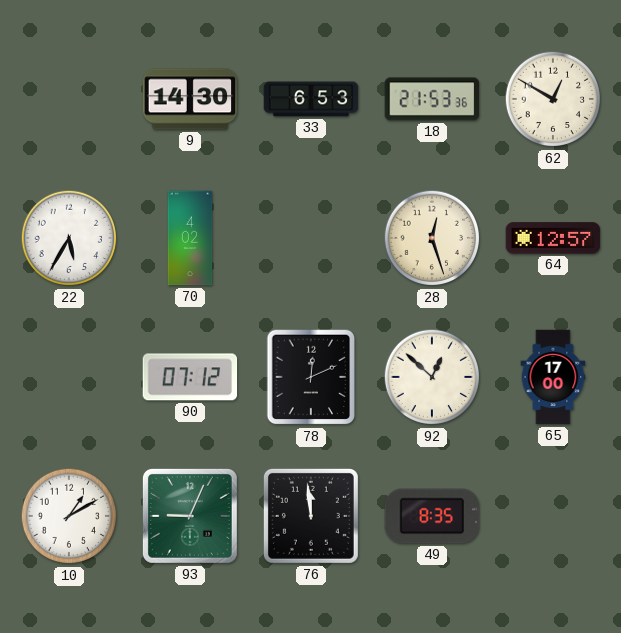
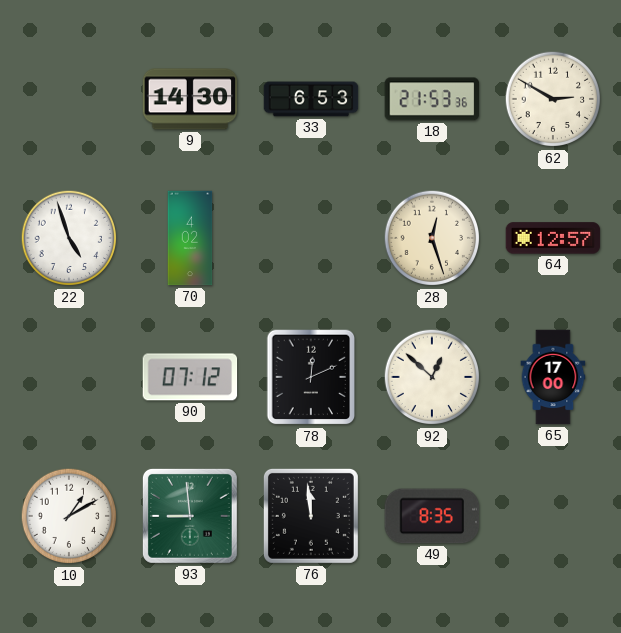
62: 12:50 -> 2:50 (553, 99)
22: 5:35 -> 4:57 (69, 238)
93: 9:04 -> 8:59 (190, 516)
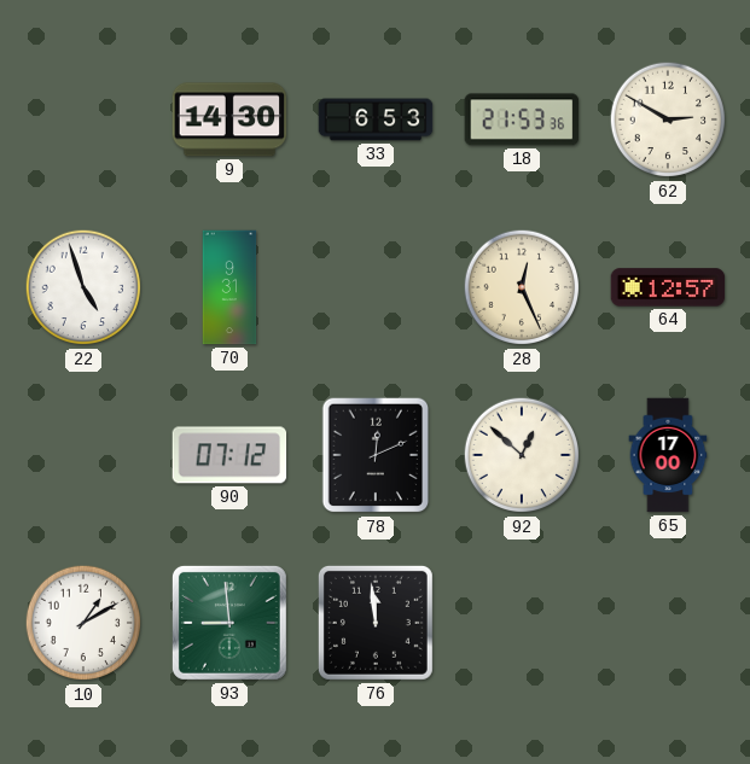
70: 4:02 -> 9:31 (229, 287)
28: 12:27 -> 12:26 (522, 287)
49: 8:35 -> none (432, 516)
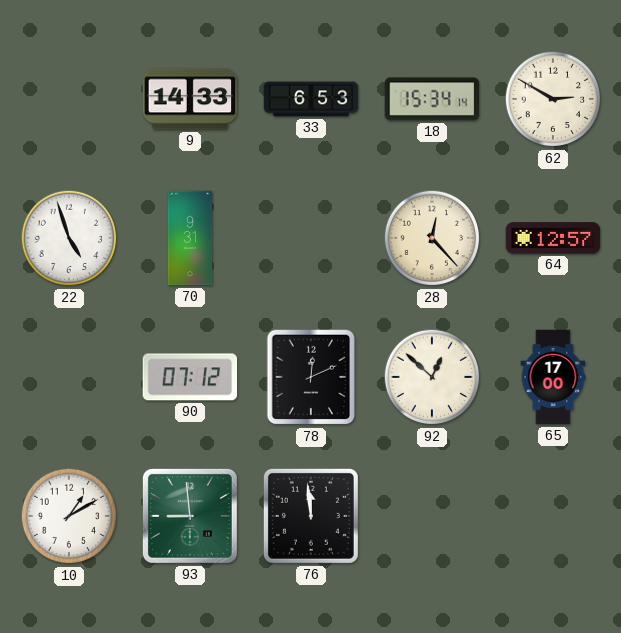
9: 14:30 -> 14:33 (190, 99)
18: 21:53 -> 15:34 (432, 99)
28: 12:26 -> 12:23 (432, 238)
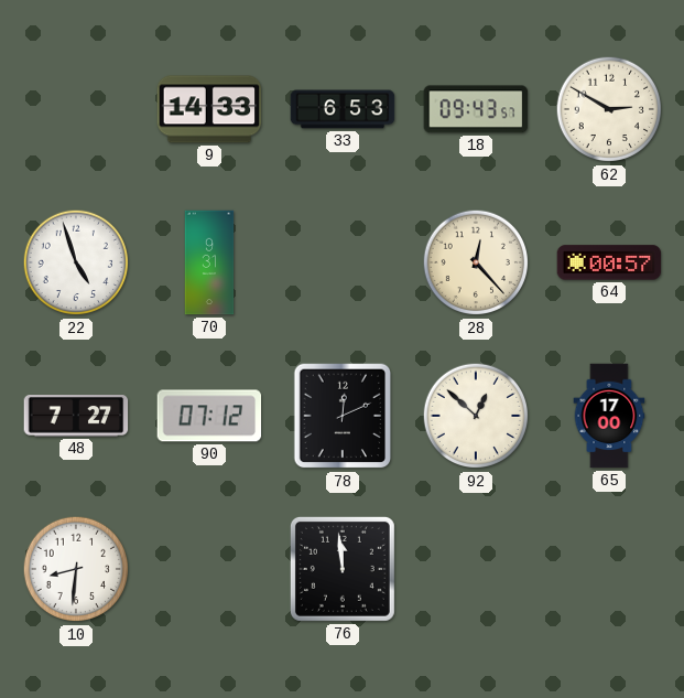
18: 15:34 -> 09:43 (476, 109)
64: 12:57 -> 00:57 (609, 262)
48: none -> 7:27 (76, 417)
10: 1:10 -> 8:31 (76, 569)
93: 8:59 -> none (190, 516)
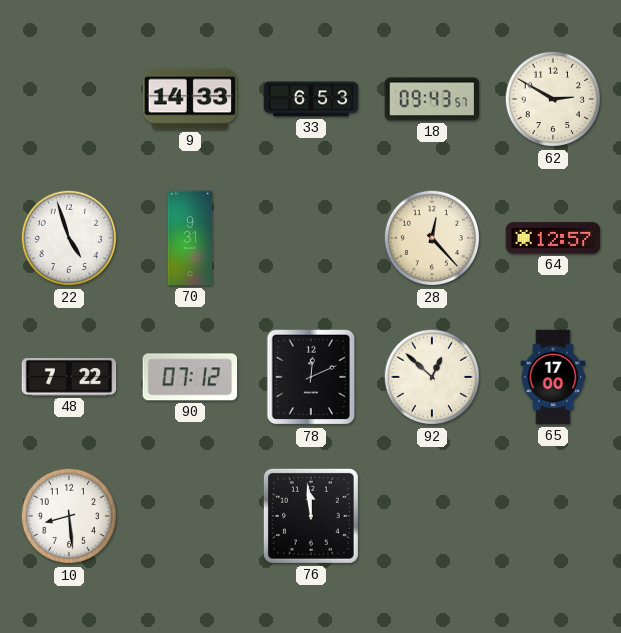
64: 00:57 -> 12:57 (553, 238)
48: 7:27 -> 7:22 (69, 378)
10: 8:31 -> 8:29 (69, 516)
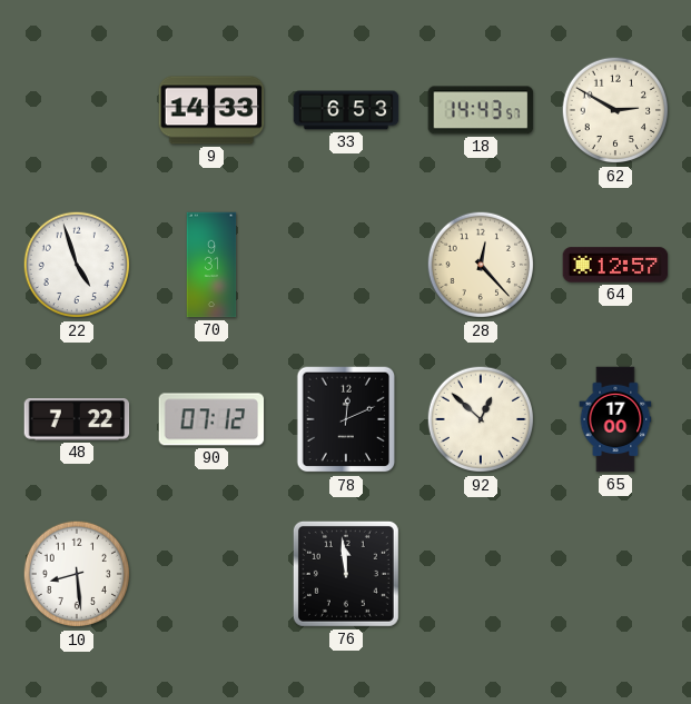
18: 09:43 -> 14:43 (481, 110)
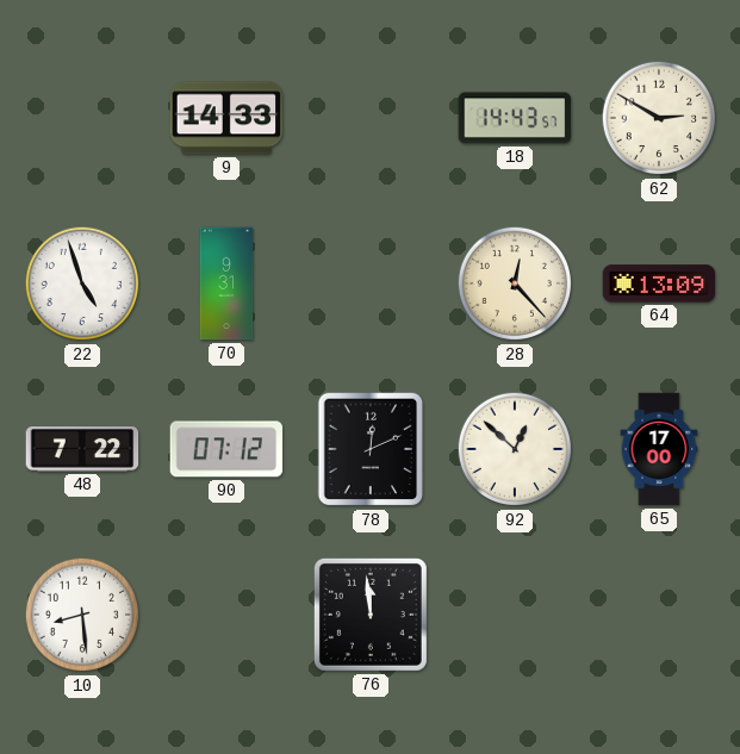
33: 6:53 -> none (346, 110)
64: 12:57 -> 13:09 (659, 283)
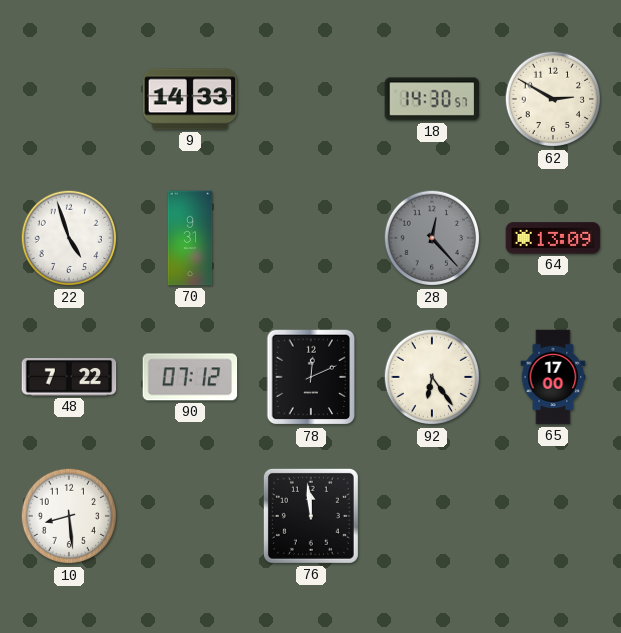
18: 14:43 -> 14:30 (432, 99)
28 dial: cream -> grey (432, 238)
92: 12:52 -> 6:24 (432, 377)
